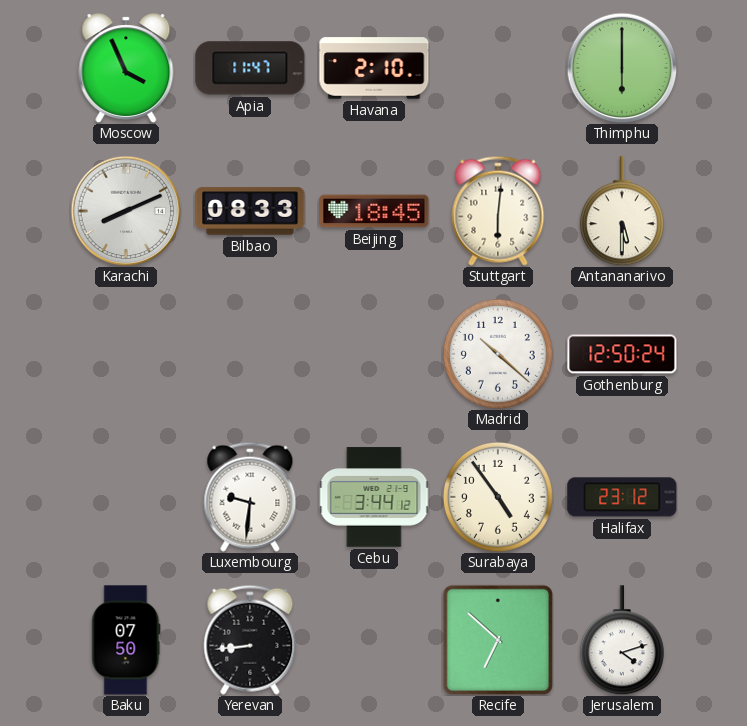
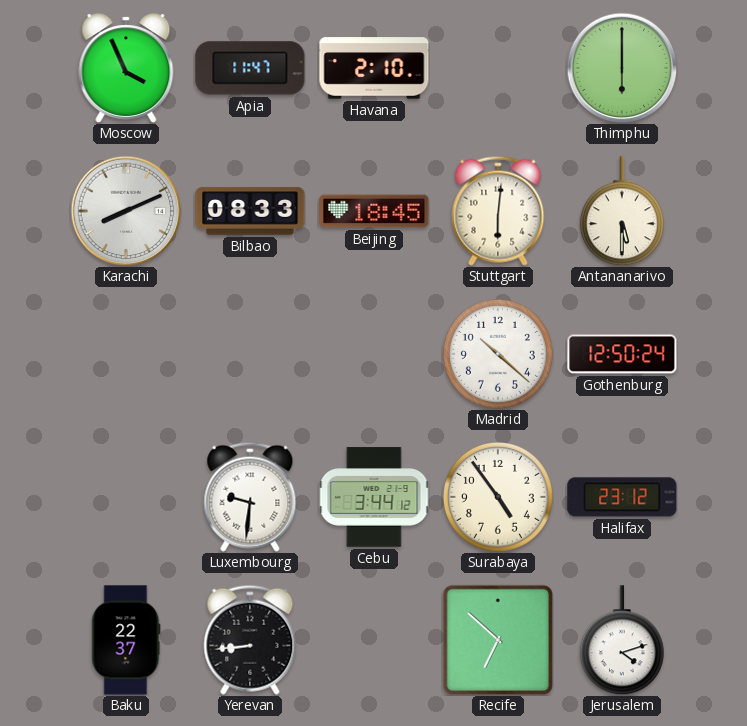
Baku: 07:50 -> 22:37 (126, 640)
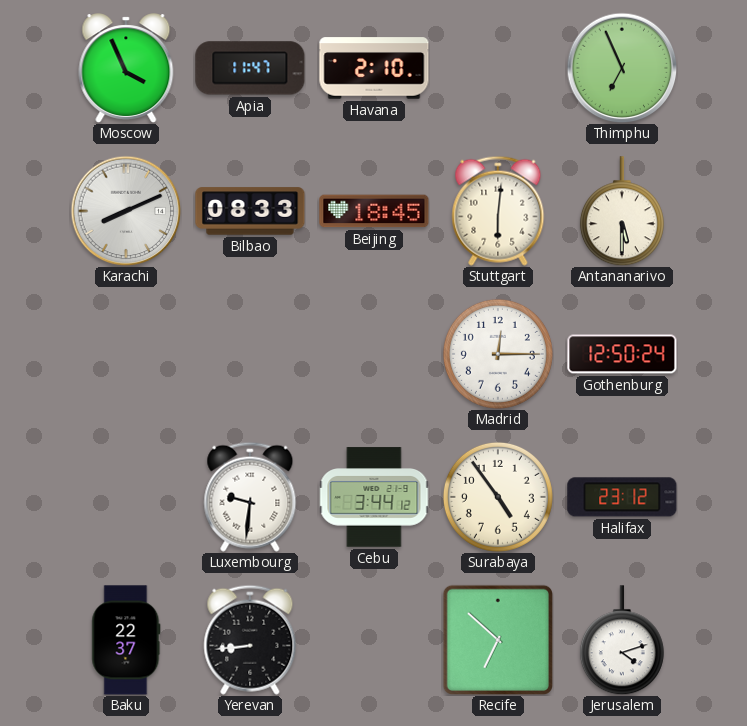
Thimphu: 6:00 -> 6:56 (622, 68)
Madrid: 10:22 -> 12:15 (498, 354)
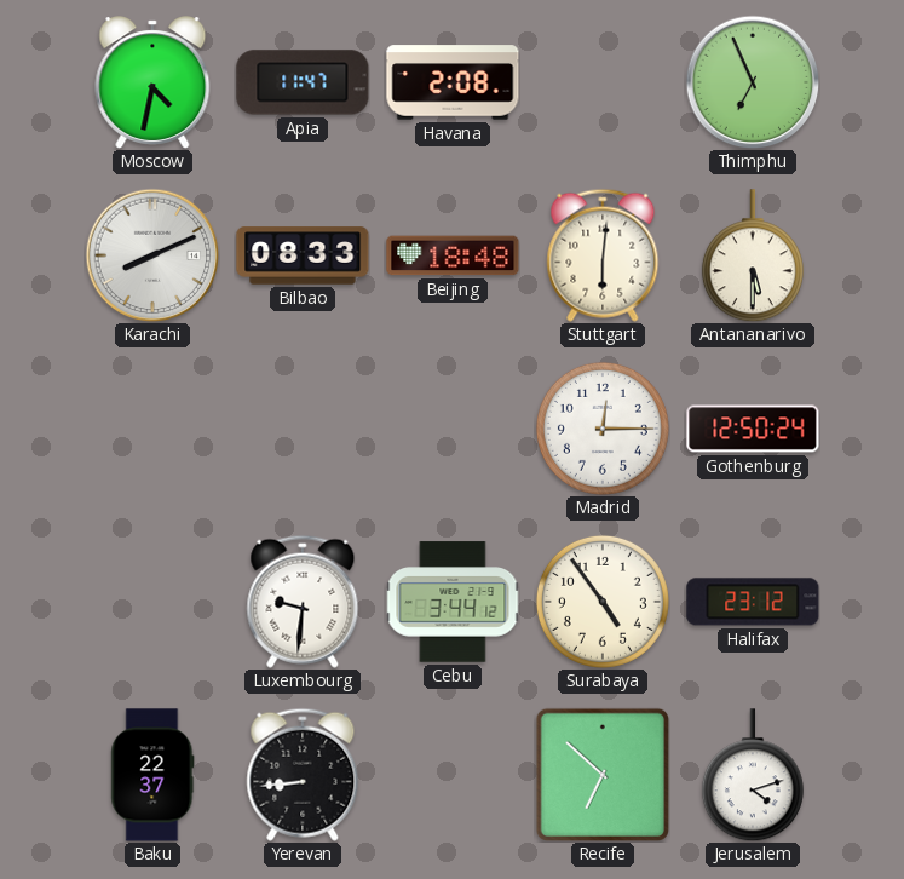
Moscow: 3:56 -> 4:32 (152, 82)
Havana: 2:10 -> 2:08 (453, 82)
Beijing: 18:45 -> 18:48 (453, 255)
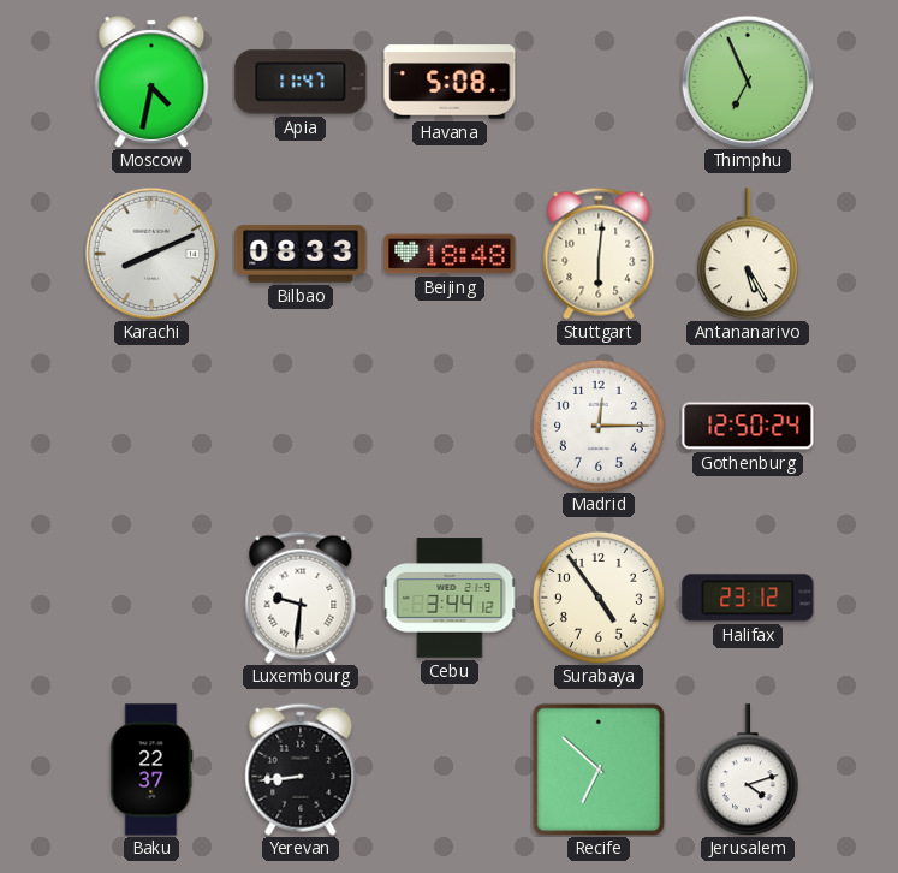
Havana: 2:08 -> 5:08 (450, 82)
Antananarivo: 5:30 -> 5:25 (748, 254)
